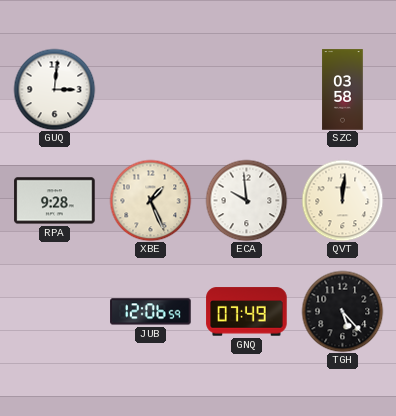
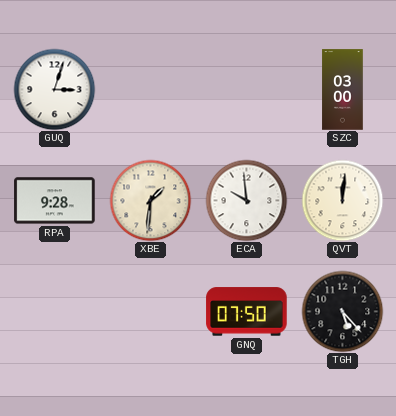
GUQ: 3:01 -> 3:03 (54, 89)
SZC: 03:58 -> 03:00 (343, 90)
XBE: 1:26 -> 1:31 (150, 200)
JUB: 12:06 -> none (151, 312)
GNQ: 07:49 -> 07:50 (247, 312)
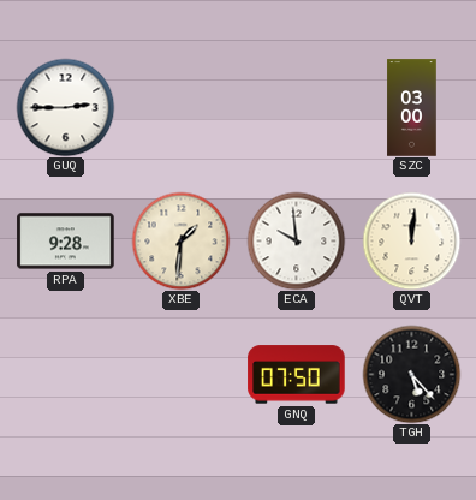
GUQ: 3:03 -> 2:45 (65, 107)
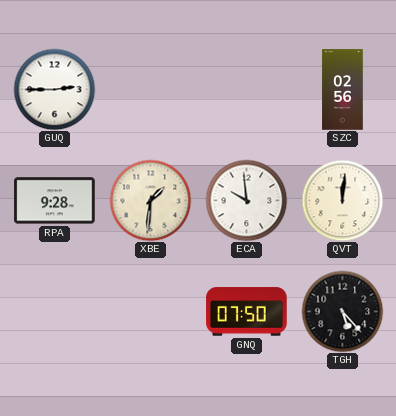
SZC: 03:00 -> 02:56 (343, 90)
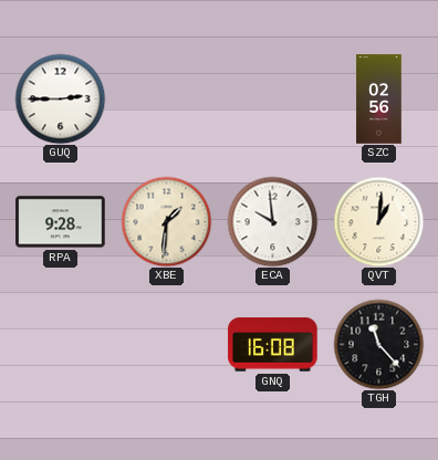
QVT: 12:01 -> 1:01 (378, 221)
GNQ: 07:50 -> 16:08 (273, 345)
TGH: 5:23 -> 11:23 (378, 344)
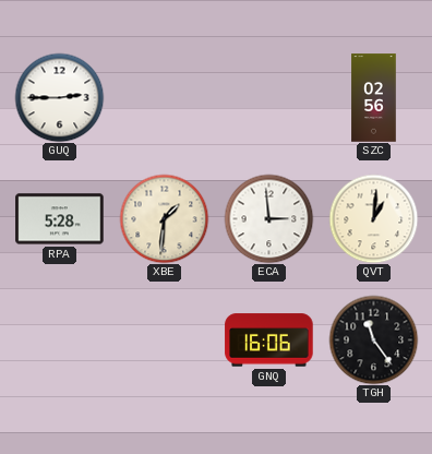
RPA: 9:28 -> 5:28 (60, 219)
ECA: 9:59 -> 2:59 (268, 218)
GNQ: 16:08 -> 16:06 (269, 340)
TGH: 11:23 -> 11:24 (373, 339)
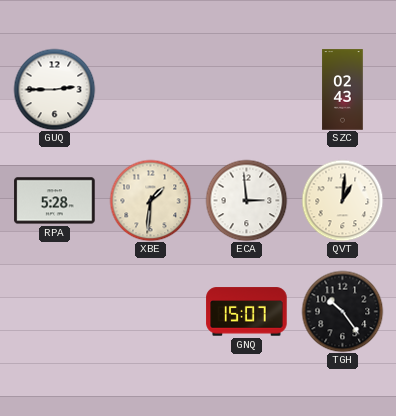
SZC: 02:56 -> 02:43 (343, 90)
GNQ: 16:06 -> 15:07 (247, 312)
TGH: 11:24 -> 10:24 (342, 311)
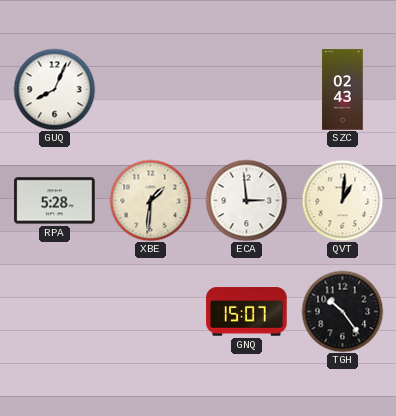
GUQ: 2:45 -> 8:04 (54, 89)
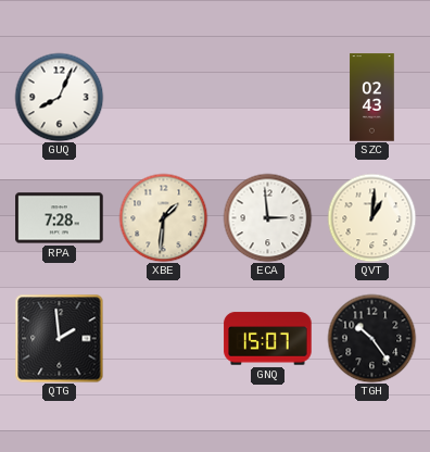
RPA: 5:28 -> 7:28 (60, 218)
QTG: none -> 1:59 (59, 338)
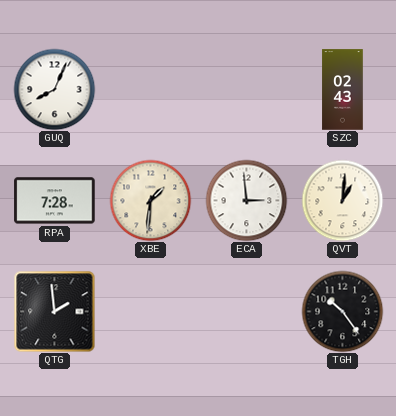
GNQ: 15:07 -> none (268, 339)
